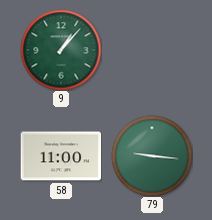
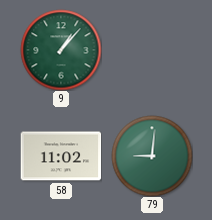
58: 11:00 -> 11:02 (61, 156)
79: 9:16 -> 9:01 (152, 156)
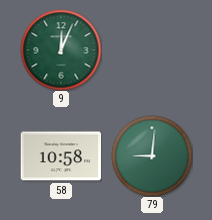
9: 1:07 -> 12:04 (61, 50)
58: 11:02 -> 10:58 (61, 156)
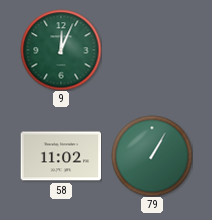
58: 10:58 -> 11:02 (61, 156)
79: 9:01 -> 1:05 (152, 156)
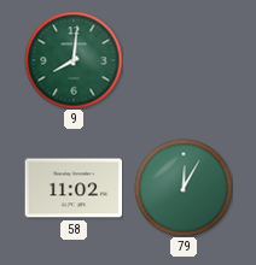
9: 12:04 -> 8:01 (74, 60)
79: 1:05 -> 12:05 (184, 188)
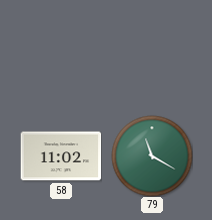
9: 8:01 -> none (74, 60)
79: 12:05 -> 11:20 (152, 156)
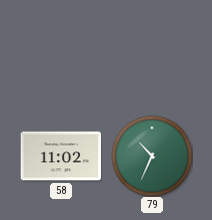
79: 11:20 -> 10:34 (152, 156)
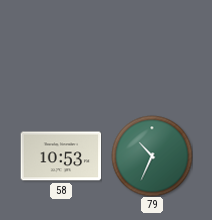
58: 11:02 -> 10:53 (61, 156)
